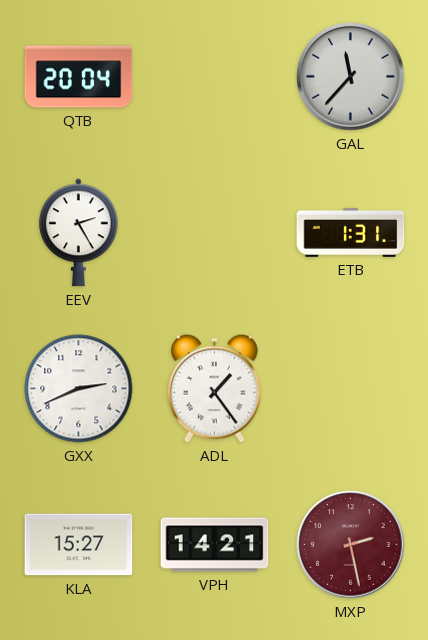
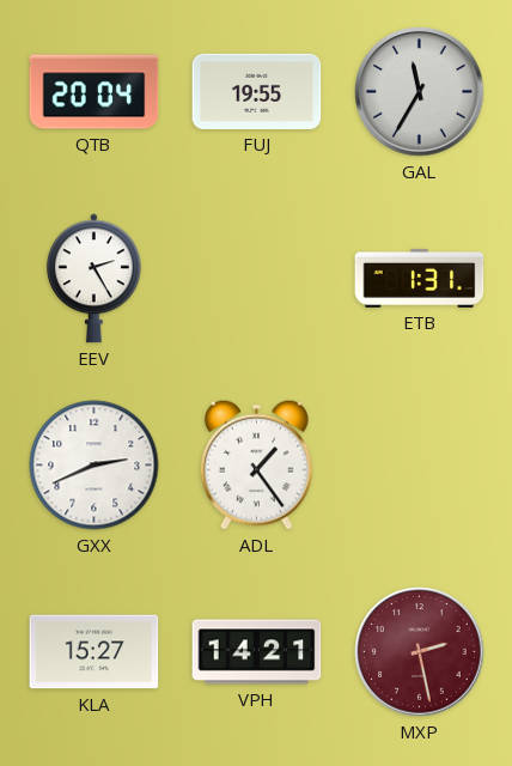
FUJ: none -> 19:55 (257, 91)
GAL: 11:37 -> 11:35 (420, 92)
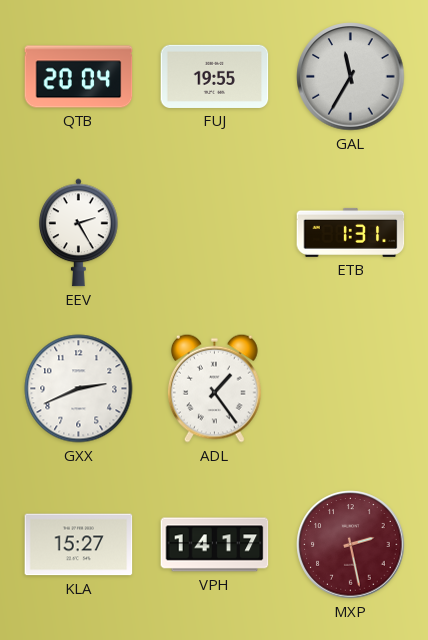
VPH: 14:21 -> 14:17 (215, 545)
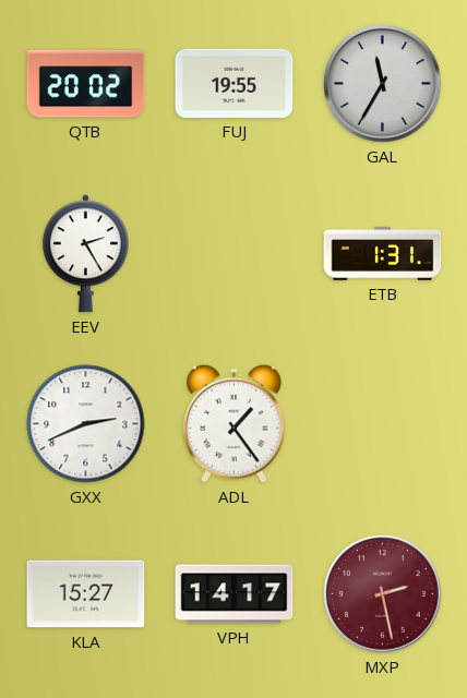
QTB: 20:04 -> 20:02 (86, 84)
